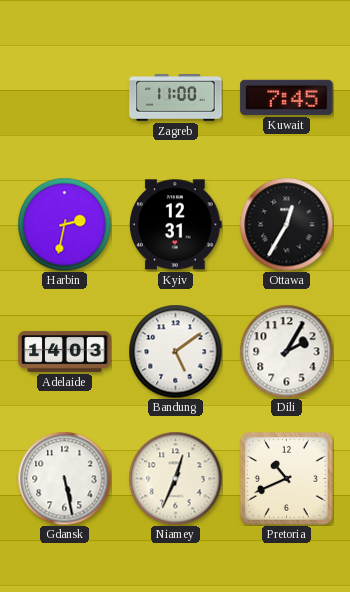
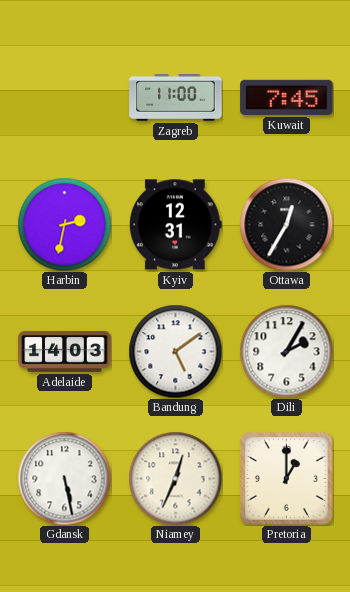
Pretoria: 10:41 -> 1:00 (286, 478)
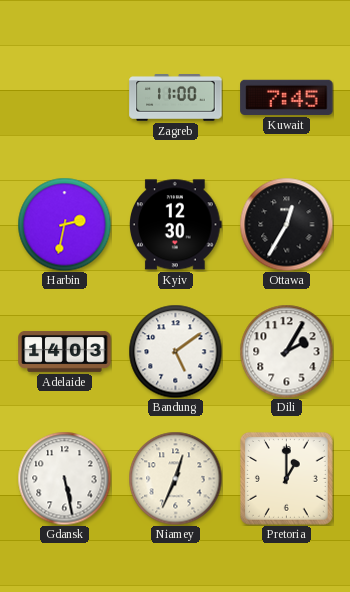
Kyiv: 12:31 -> 12:30 (176, 225)
